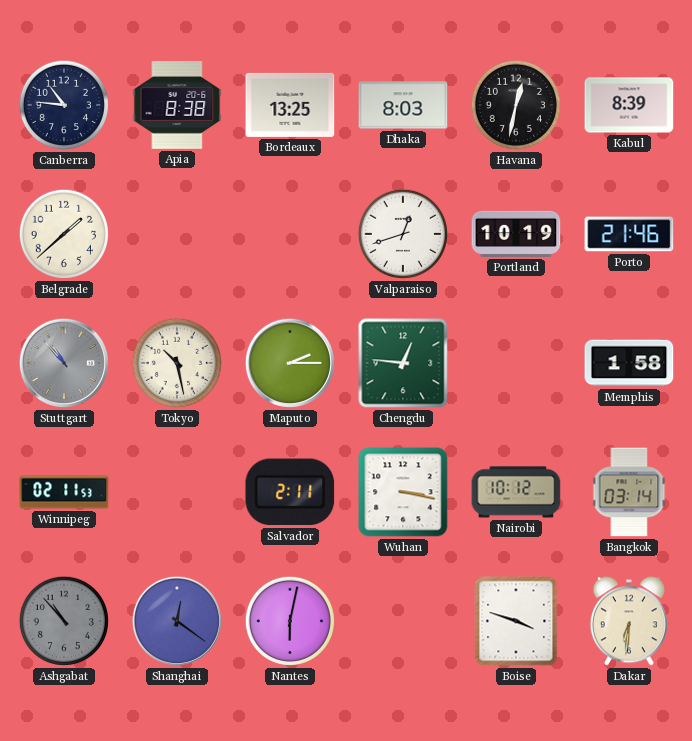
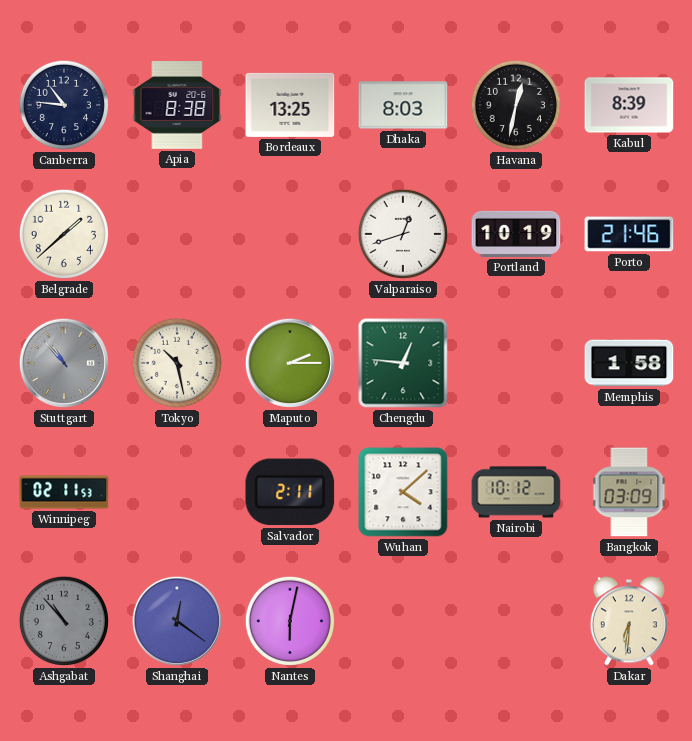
Wuhan: 3:17 -> 4:08 (403, 492)
Bangkok: 03:14 -> 03:09 (629, 492)
Boise: 3:48 -> none (516, 621)
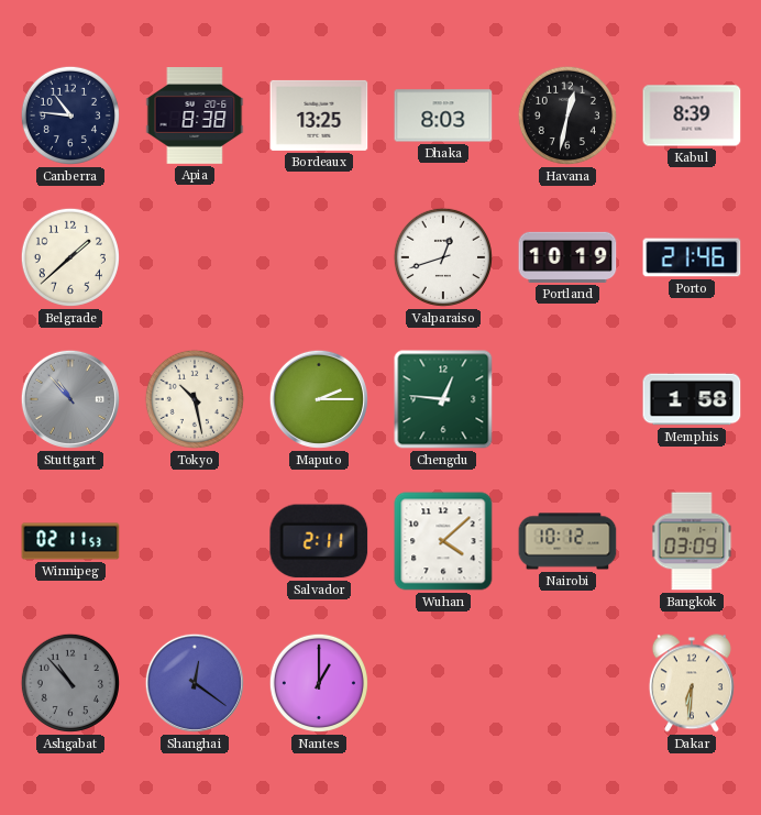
Nantes: 6:02 -> 1:00 (319, 683)
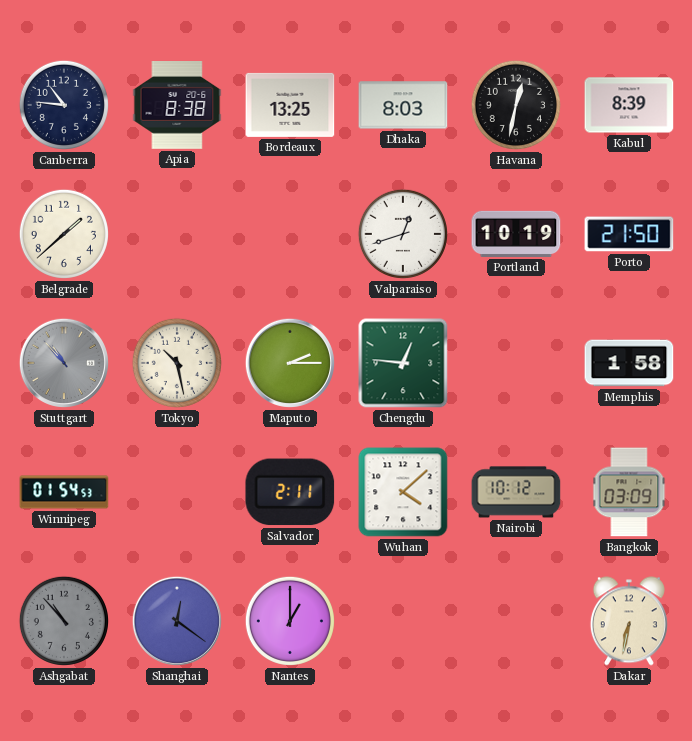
Porto: 21:46 -> 21:50 (629, 234)
Winnipeg: 02:11 -> 01:54 (64, 492)
Dakar: 6:31 -> 6:32 (629, 621)
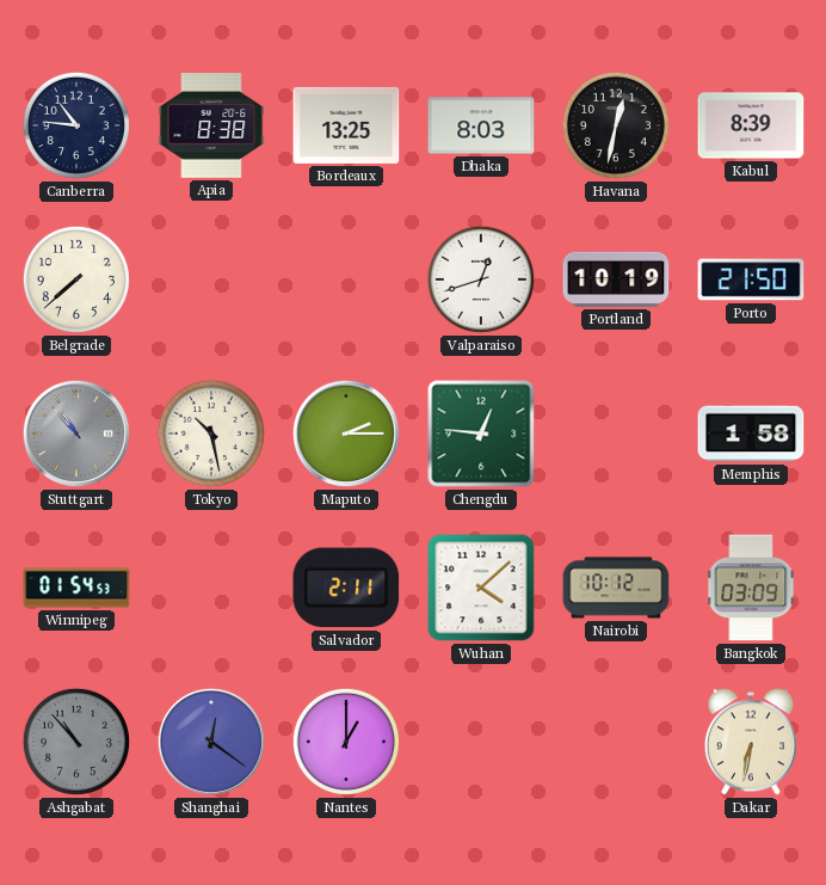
Belgrade: 1:38 -> 7:38 (76, 279)
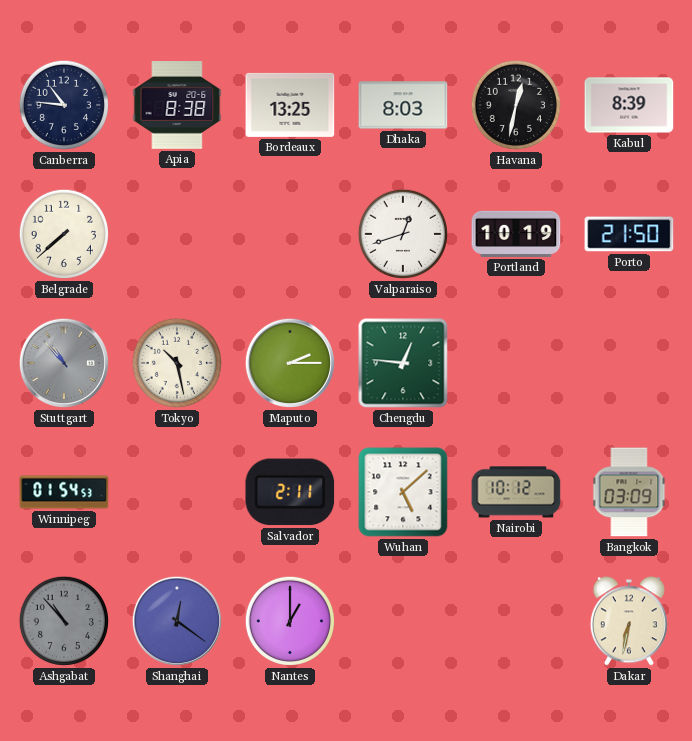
Memphis: 1:58 -> none (751, 434)
Wuhan: 4:08 -> 5:08 (403, 492)
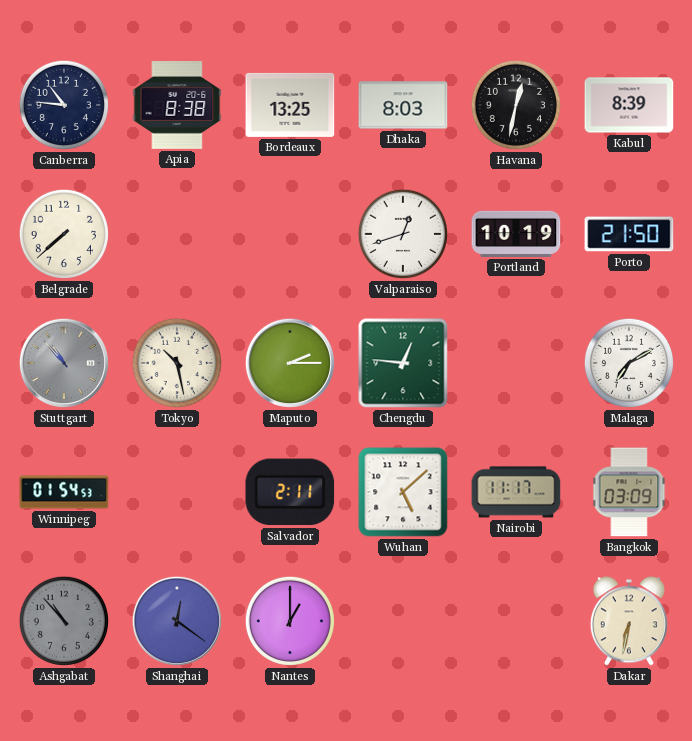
Malaga: none -> 7:10 (629, 363)
Nairobi: 10:12 -> 11:17 (516, 492)
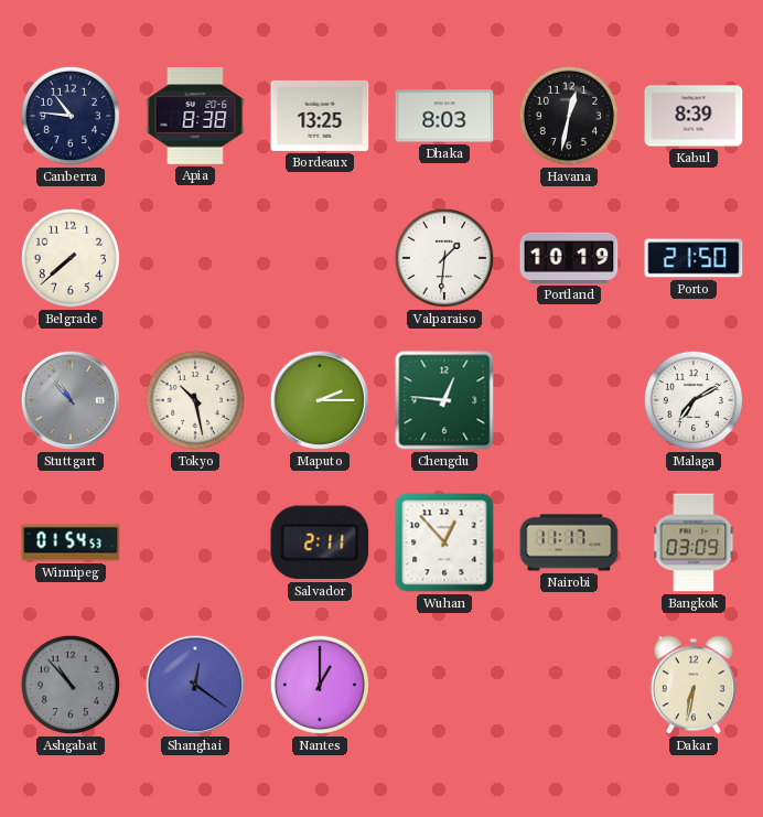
Valparaiso: 12:42 -> 1:31 (444, 258)
Wuhan: 5:08 -> 12:53 (444, 542)
